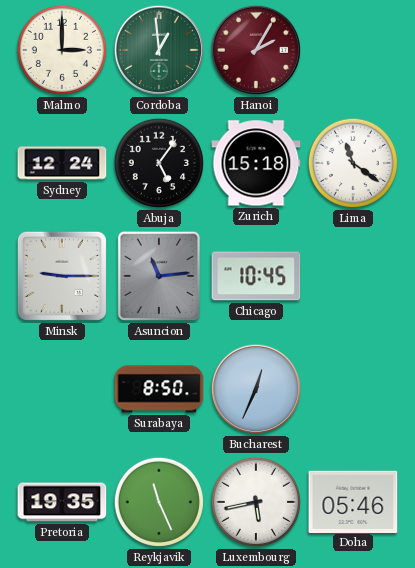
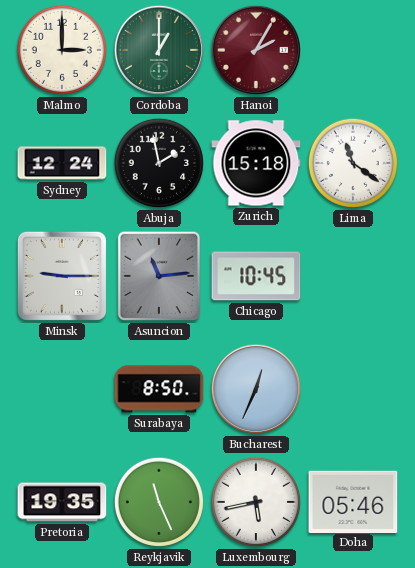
Cordoba: 12:59 -> 1:00 (159, 50)
Abuja: 5:06 -> 1:58 (159, 163)
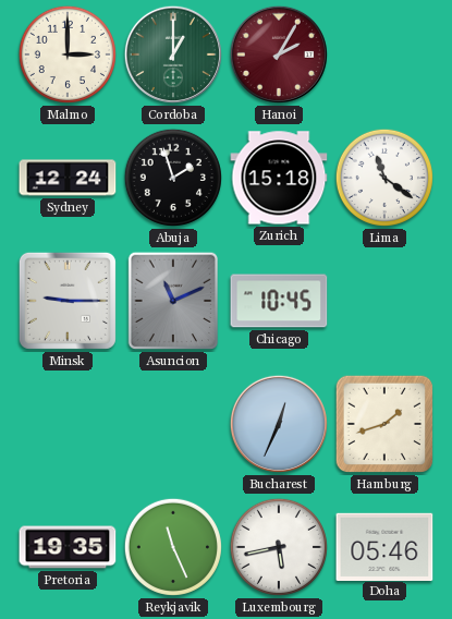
Abuja: 1:58 -> 1:57 (173, 178)
Asuncion: 11:14 -> 11:11 (172, 301)
Surabaya: 8:50 -> none (159, 389)
Hamburg: none -> 1:42 (384, 424)
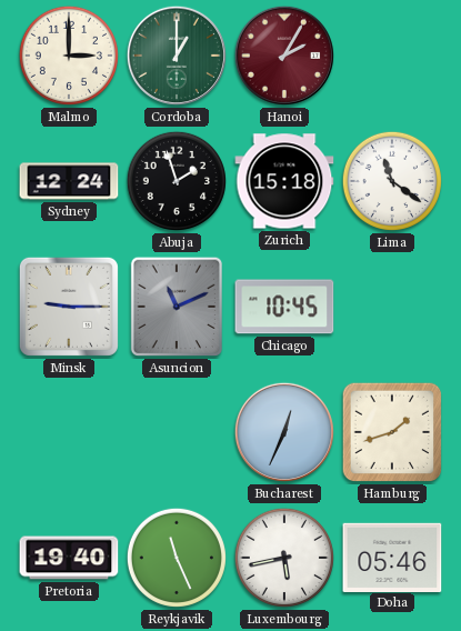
Pretoria: 19:35 -> 19:40 (69, 558)
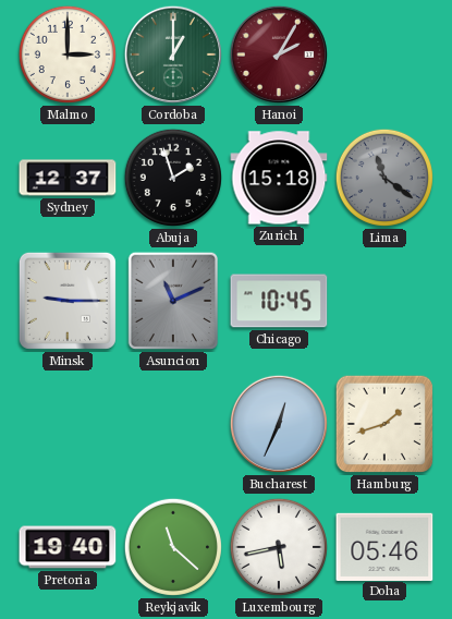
Sydney: 12:24 -> 12:37 (68, 178)
Lima dial: white -> grey (384, 178)
Reykjavik: 11:26 -> 11:22 (173, 547)
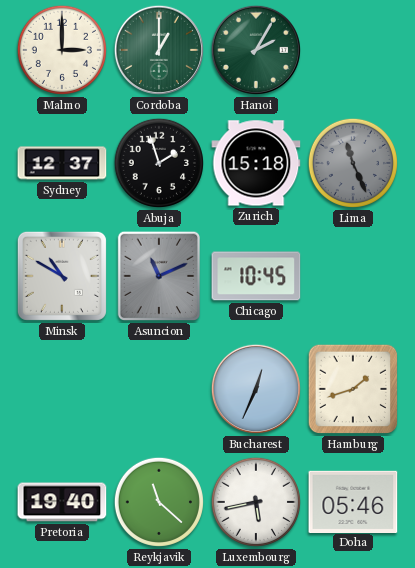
Hanoi dial: burgundy -> green (256, 50)
Lima: 11:21 -> 11:26 (353, 163)
Minsk: 9:15 -> 10:50 (62, 276)
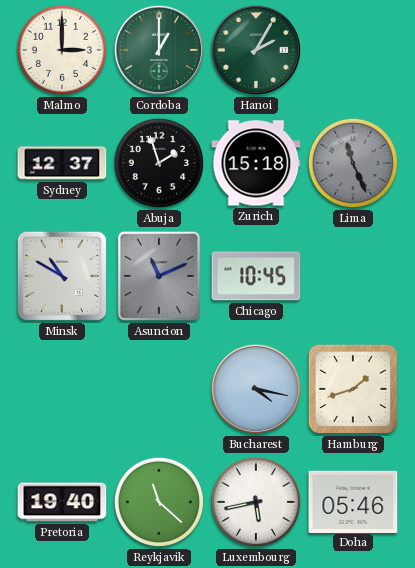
Bucharest: 12:34 -> 4:17 (256, 389)
